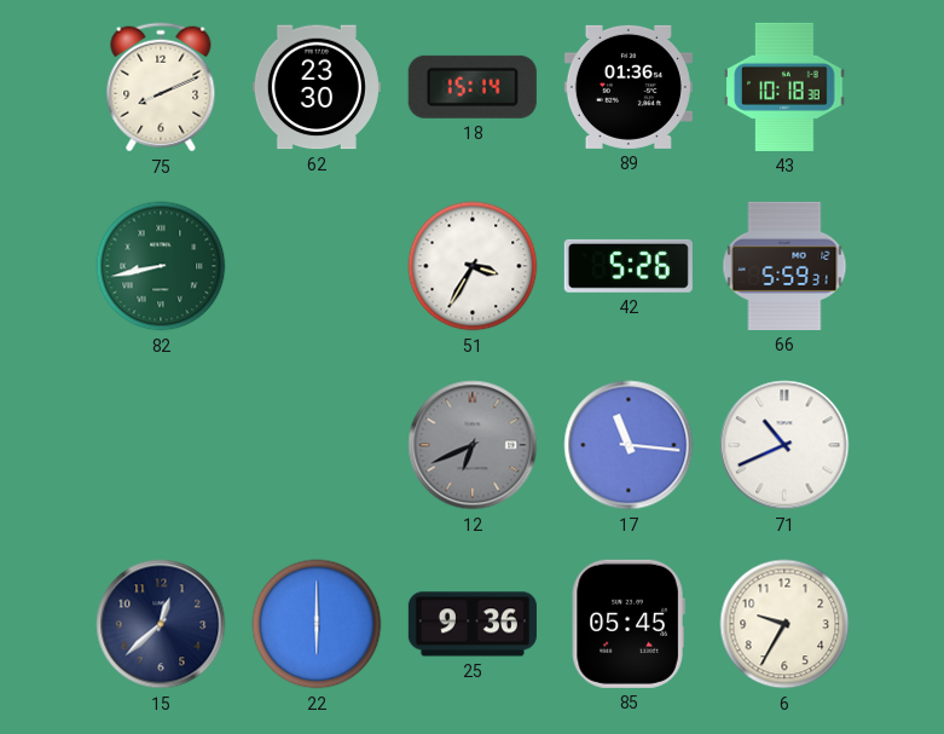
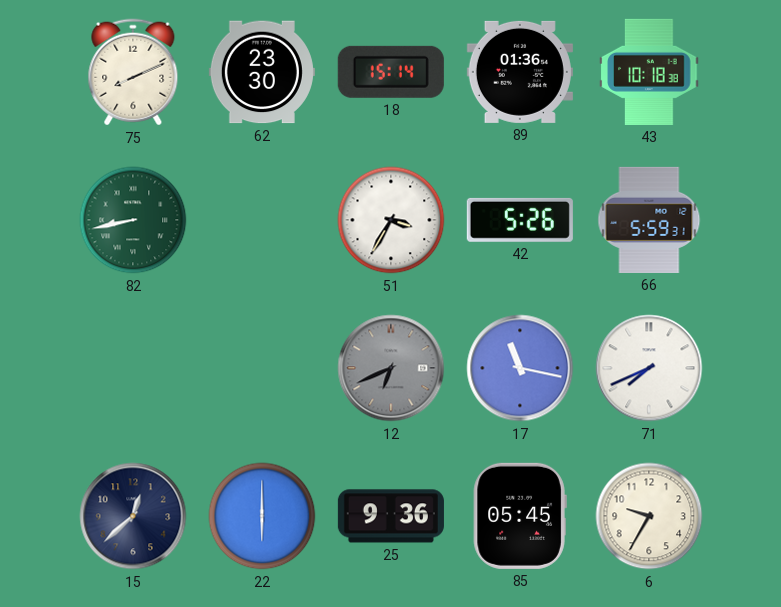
17: 11:16 -> 11:17 (520, 368)
71: 10:41 -> 7:41 (649, 368)
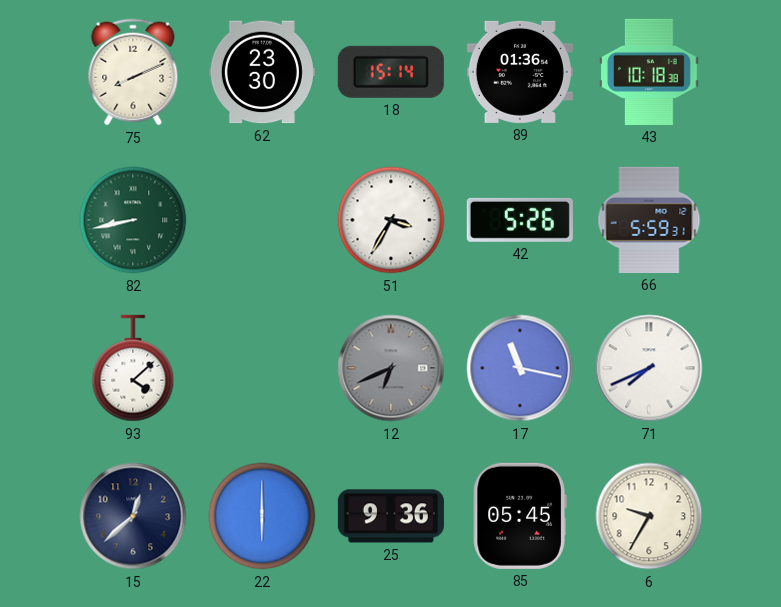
93: none -> 4:08 (133, 368)
